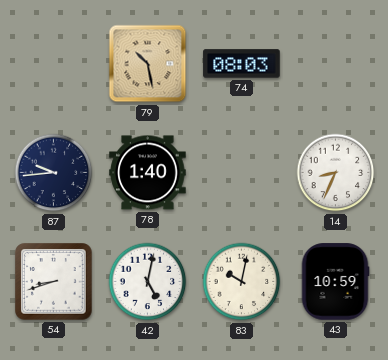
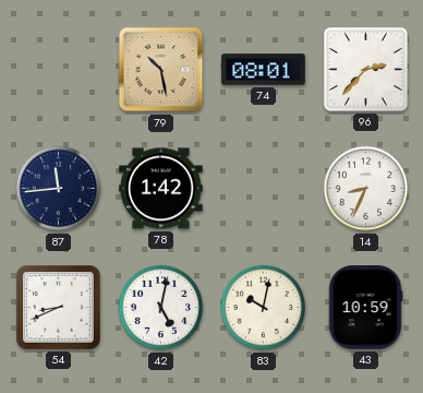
74: 08:03 -> 08:01 (264, 70)
96: none -> 2:37 (366, 70)
87: 9:44 -> 11:44 (59, 189)
78: 1:40 -> 1:42 (161, 189)
54: 8:42 -> 8:41 (59, 308)
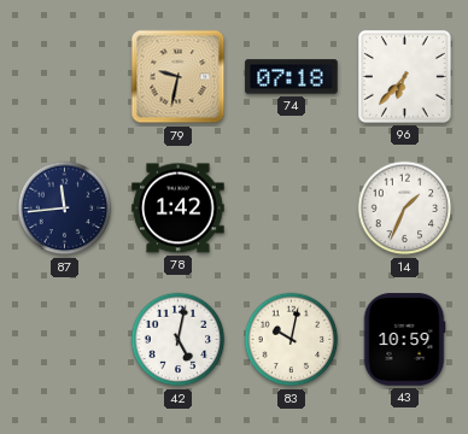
79: 10:28 -> 9:32 (179, 77)
74: 08:01 -> 07:18 (292, 77)
96: 2:37 -> 6:37 (405, 77)
14: 8:34 -> 1:34 (405, 209)
54: 8:41 -> none (59, 308)
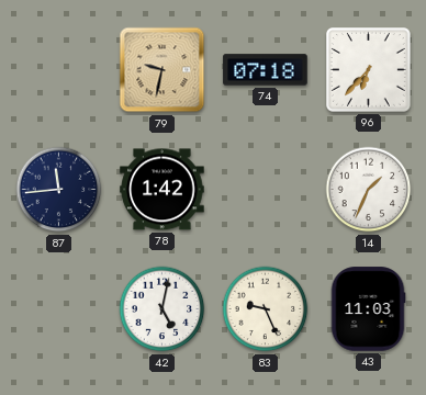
83: 10:02 -> 9:26 (266, 309)
43: 10:59 -> 11:03 (368, 309)
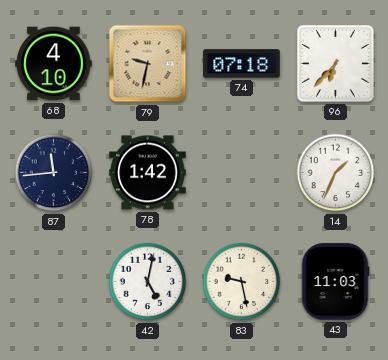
68: none -> 4:10 (54, 64)
83: 9:26 -> 9:28 (242, 282)
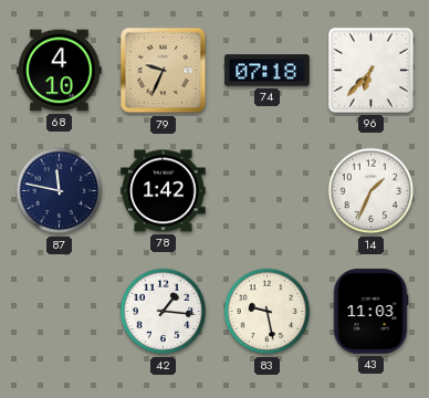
79: 9:32 -> 9:34 (164, 71)
87: 11:44 -> 11:47 (60, 191)
42: 5:02 -> 1:16 (164, 312)
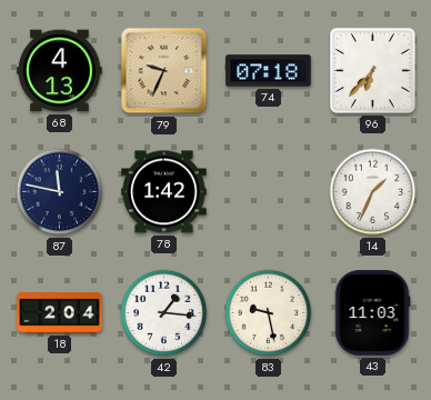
68: 4:10 -> 4:13 (60, 71)
18: none -> 2:04 (60, 313)
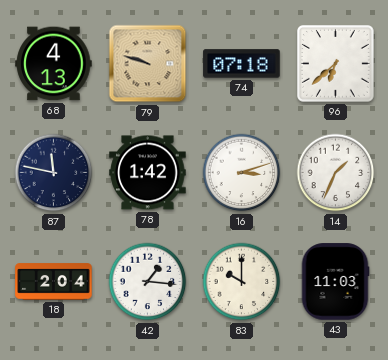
79: 9:34 -> 9:48 (148, 64)
96: 6:37 -> 6:38 (336, 64)
16: none -> 3:12 (242, 173)
83: 9:28 -> 10:00 (242, 282)
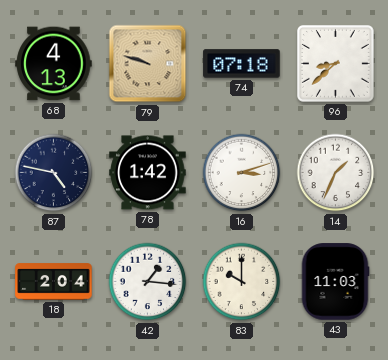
96: 6:38 -> 8:38 (336, 64)
87: 11:47 -> 4:47 (54, 173)
